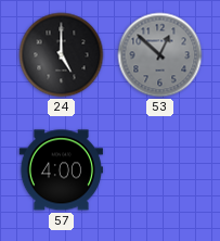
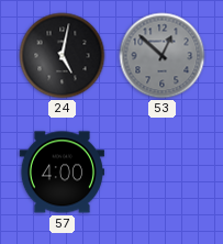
24: 5:00 -> 5:02 (63, 56)
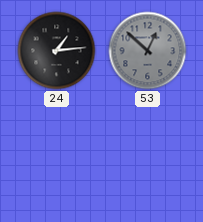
24: 5:02 -> 1:14 (57, 51)
57: 4:00 -> none (62, 173)
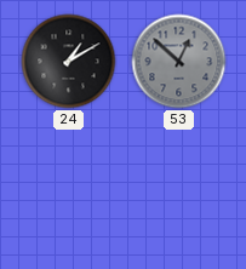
24: 1:14 -> 1:10 (69, 62)
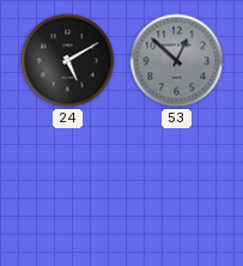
24: 1:10 -> 5:10 (68, 61)
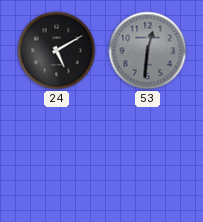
53: 12:52 -> 12:31 (148, 51)
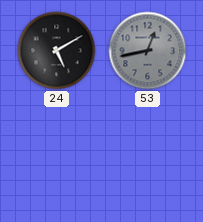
53: 12:31 -> 12:43 (148, 51)
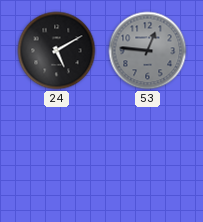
53: 12:43 -> 12:46 (148, 51)
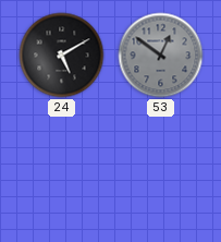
53: 12:46 -> 12:51 (161, 56)
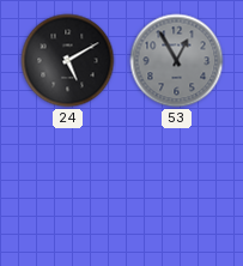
53: 12:51 -> 12:55 (177, 61)
